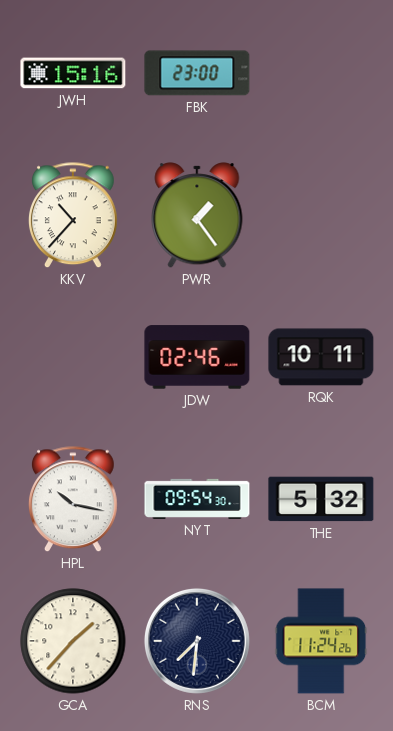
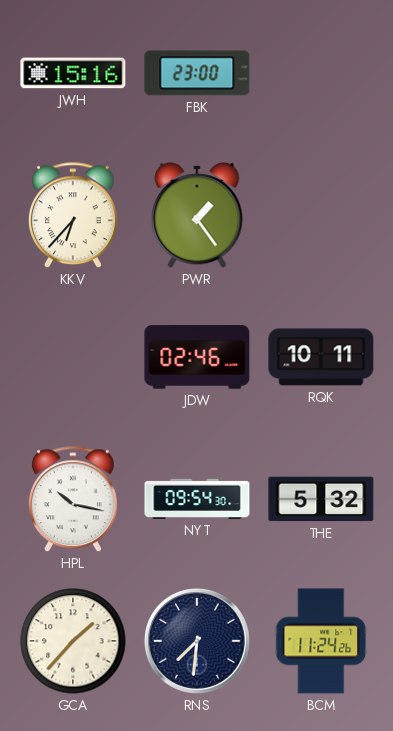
KKV: 10:37 -> 6:37 (74, 216)
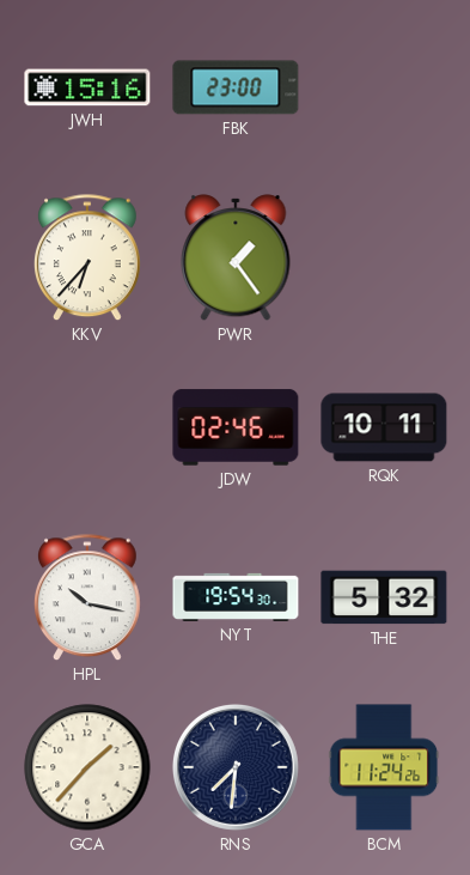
NYT: 09:54 -> 19:54 (236, 597)
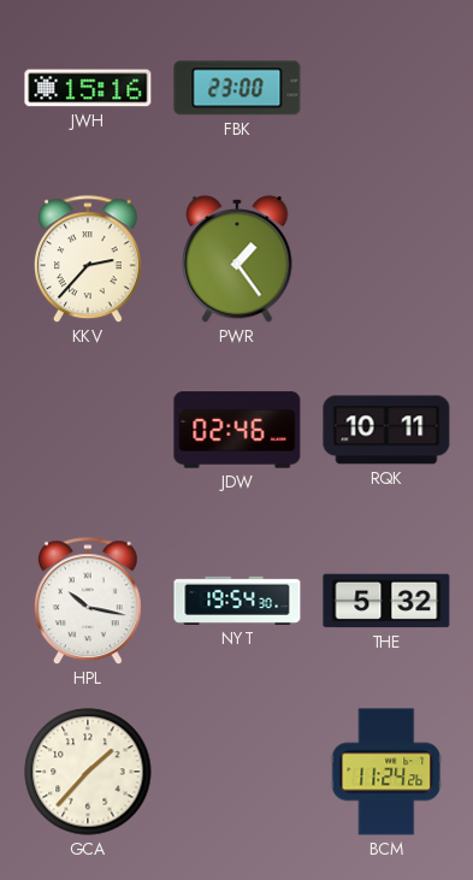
KKV: 6:37 -> 2:37 (89, 260)
RNS: 7:31 -> none (236, 767)
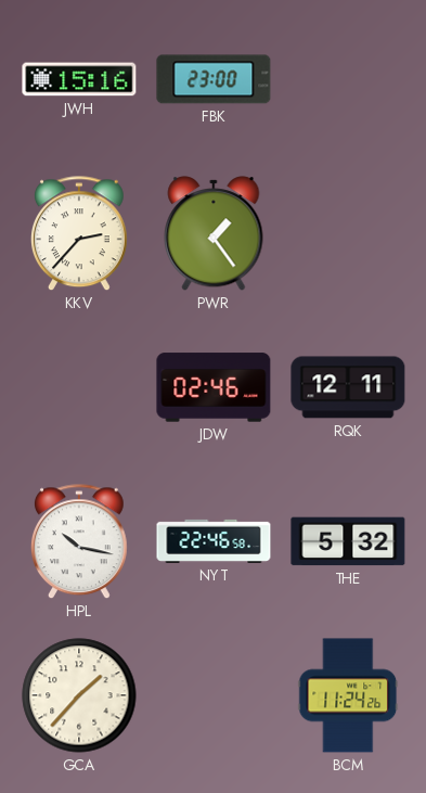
RQK: 10:11 -> 12:11 (348, 387)
NYT: 19:54 -> 22:46 (214, 541)
